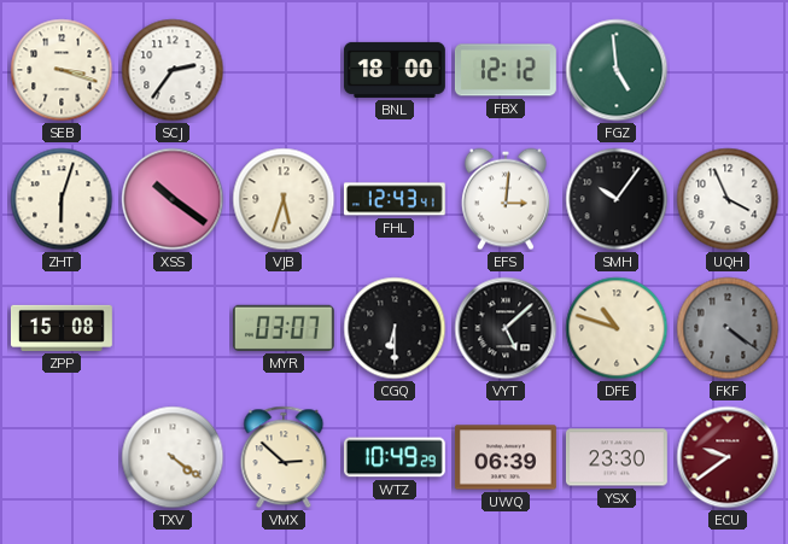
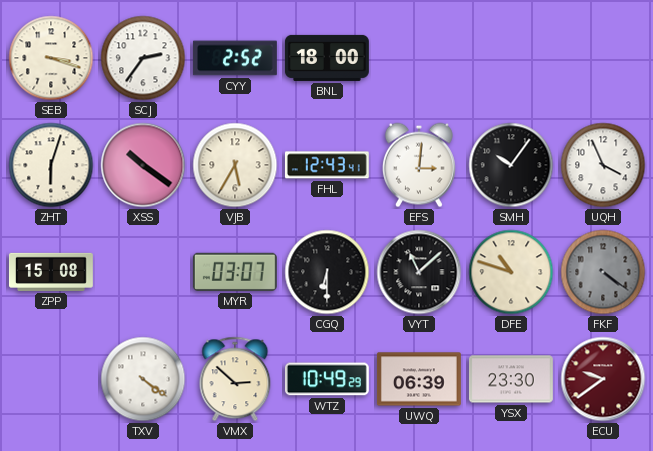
CYY: none -> 2:52 (235, 58)
FBX: 12:12 -> none (506, 70)
FGZ: 4:59 -> none (617, 70)
VJB: 5:33 -> 5:35 (235, 165)
VYT: 5:08 -> 11:08 (419, 272)
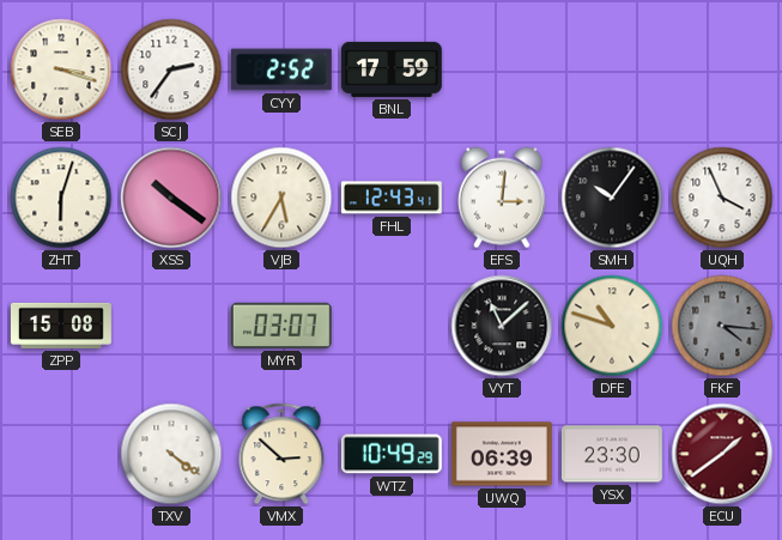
BNL: 18:00 -> 17:59 (392, 69)
CGQ: 6:30 -> none (327, 272)
FKF: 4:21 -> 4:16 (722, 326)
ECU: 9:39 -> 1:39 (722, 454)
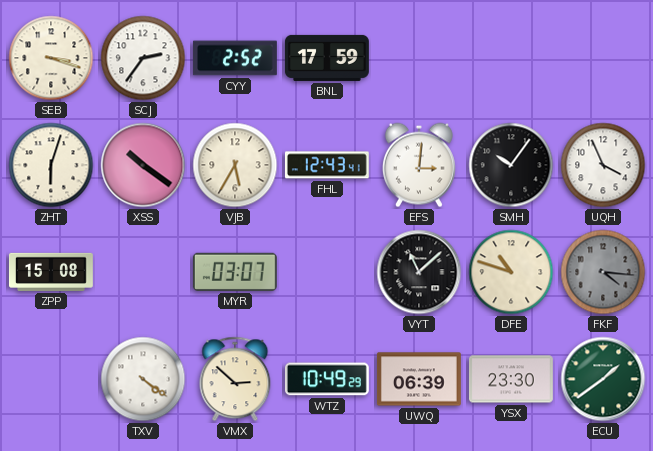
ECU dial: burgundy -> green (603, 379)
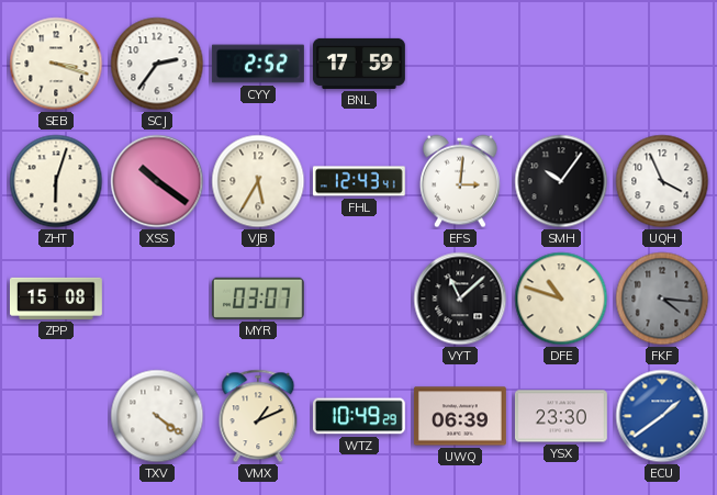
VMX: 2:52 -> 1:11 (258, 416)
ECU dial: green -> blue (662, 416)
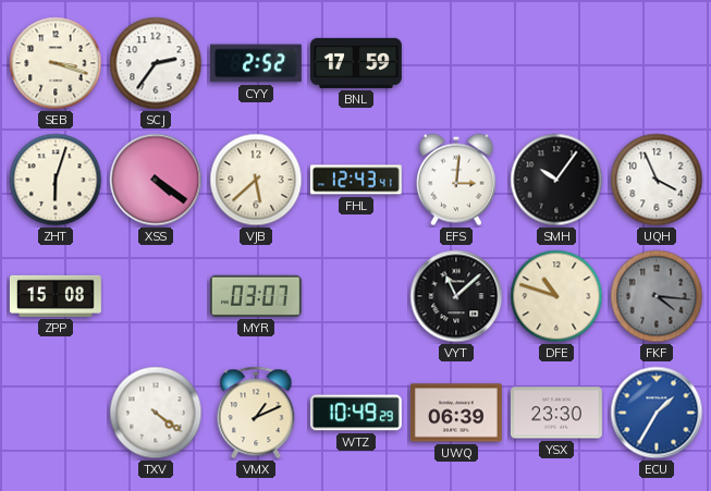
XSS: 10:21 -> 4:21 (156, 180)
VJB: 5:35 -> 5:38 (256, 180)
ECU: 1:39 -> 1:35 (657, 413)
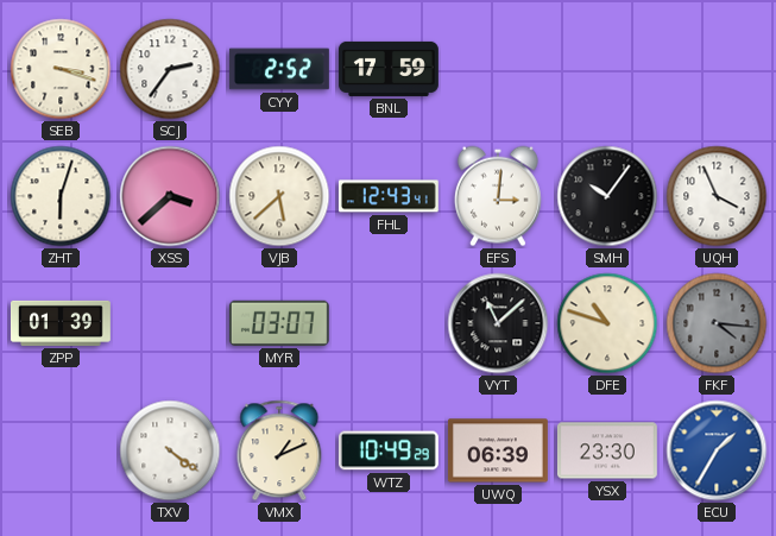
XSS: 4:21 -> 3:38 (170, 196)
ZPP: 15:08 -> 01:39 (61, 323)
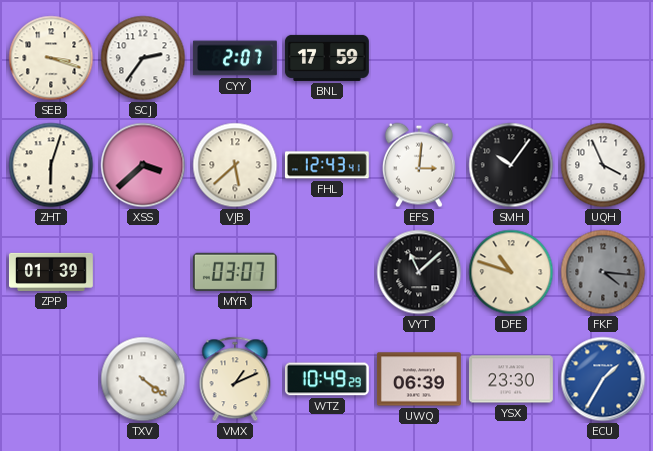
CYY: 2:52 -> 2:07 (235, 58)
